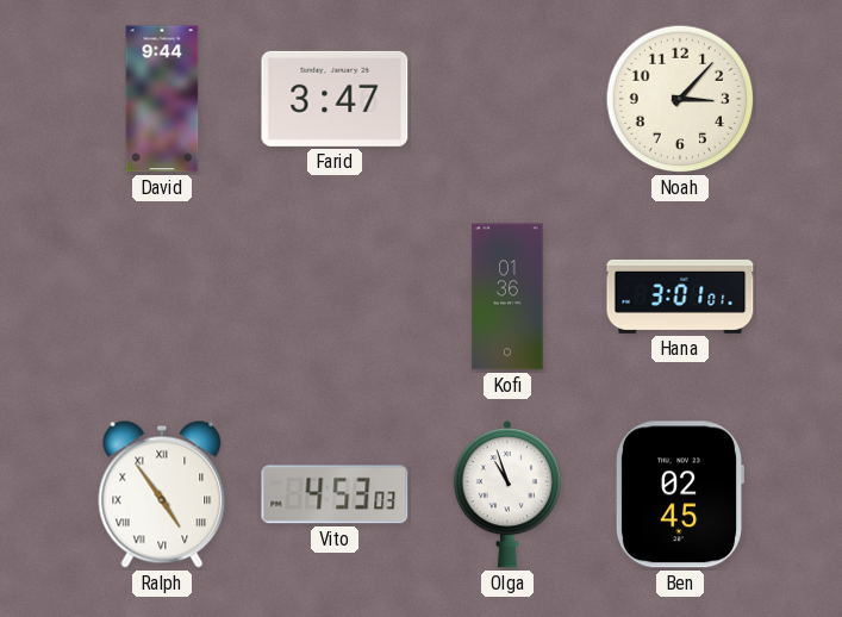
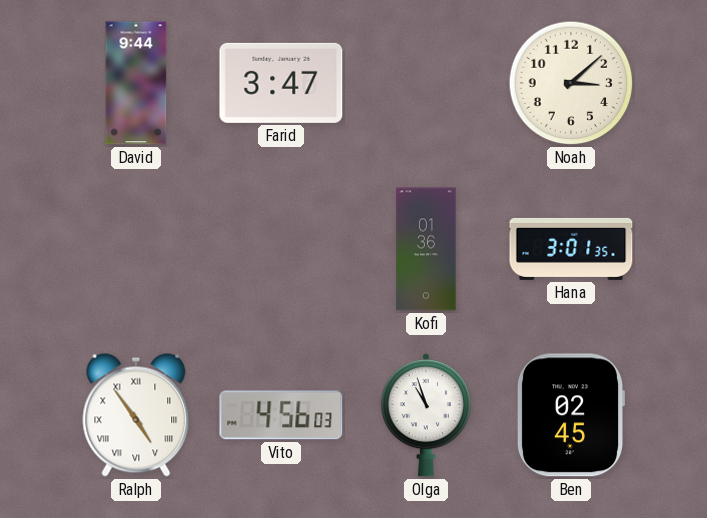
Noah: 3:07 -> 3:08 (571, 83)
Hana: 3:01:01 -> 3:01:35 (571, 249)
Vito: 4:53 -> 4:56 (281, 415)
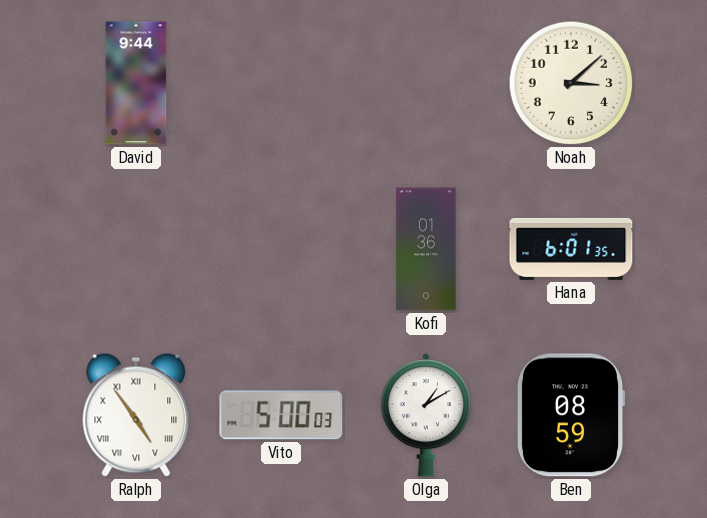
Farid: 3:47 -> none (281, 83)
Hana: 3:01 -> 6:01 (571, 249)
Vito: 4:56 -> 5:00 (281, 415)
Olga: 10:57 -> 1:10 (426, 415)
Ben: 02:45 -> 08:59 (570, 415)
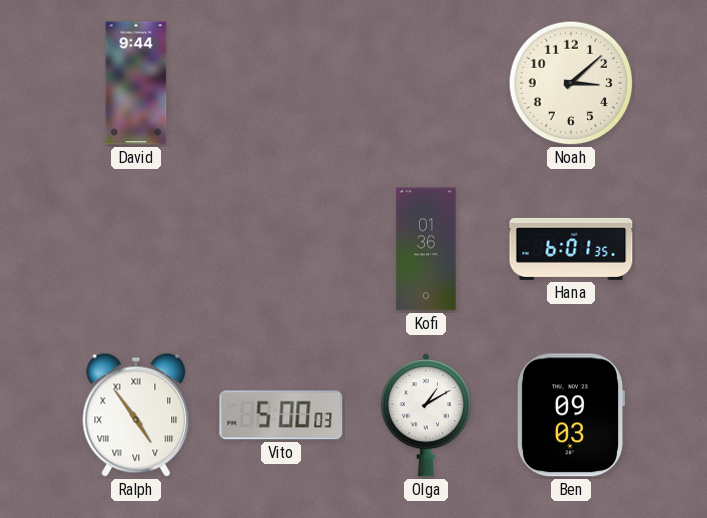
Ben: 08:59 -> 09:03 (570, 415)
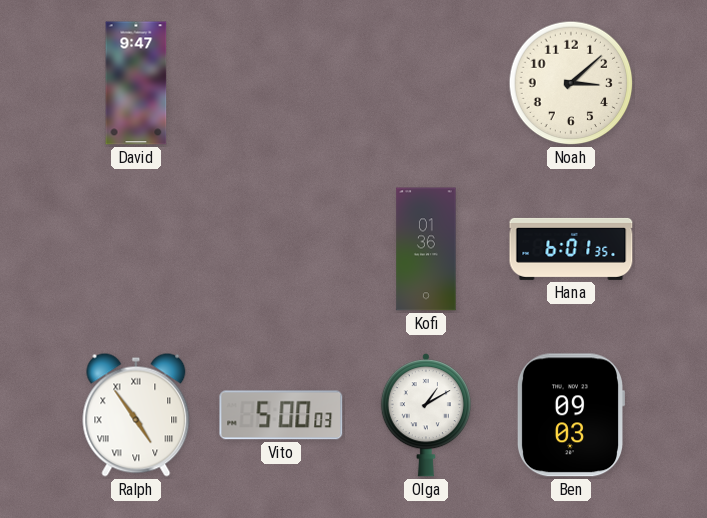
David: 9:44 -> 9:47 (136, 83)
